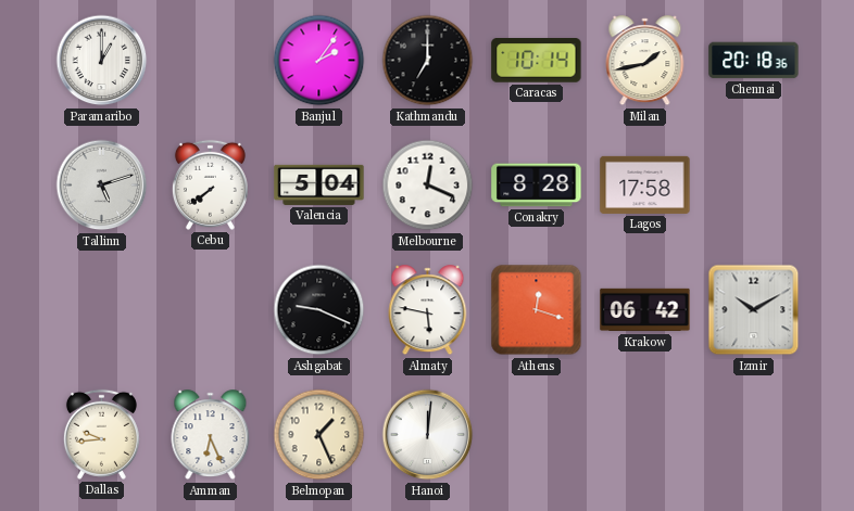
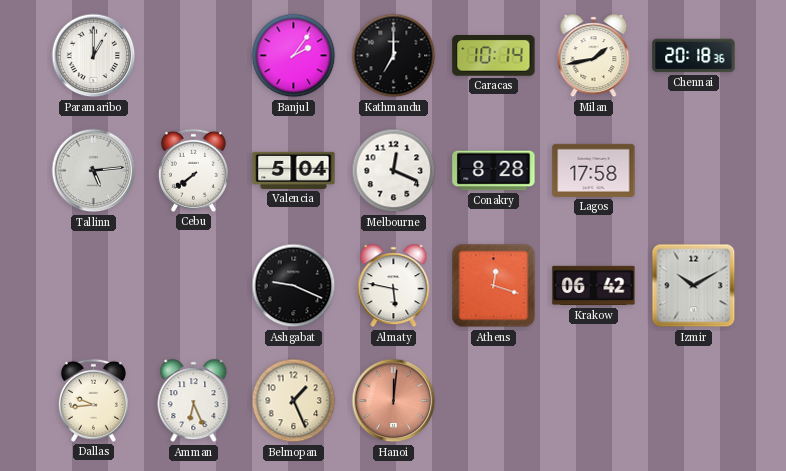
Tallinn: 5:12 -> 5:14 (94, 171)
Hanoi dial: white -> salmon (394, 401)
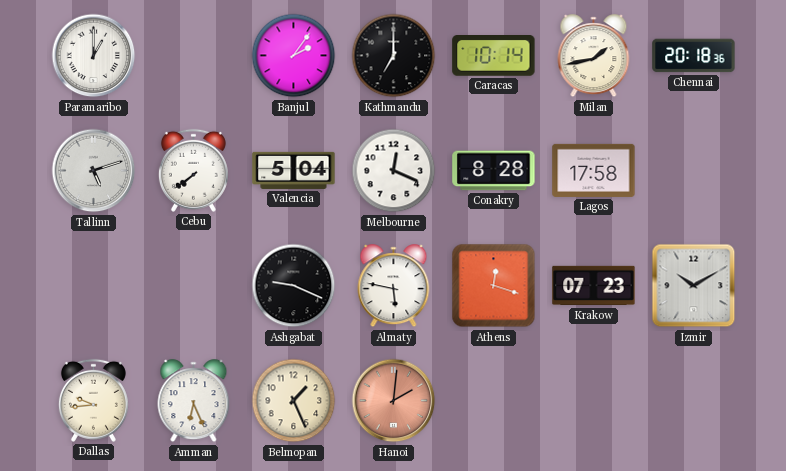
Tallinn: 5:14 -> 5:12 (94, 171)
Krakow: 06:42 -> 07:23 (594, 286)
Hanoi: 12:01 -> 2:01 (394, 401)
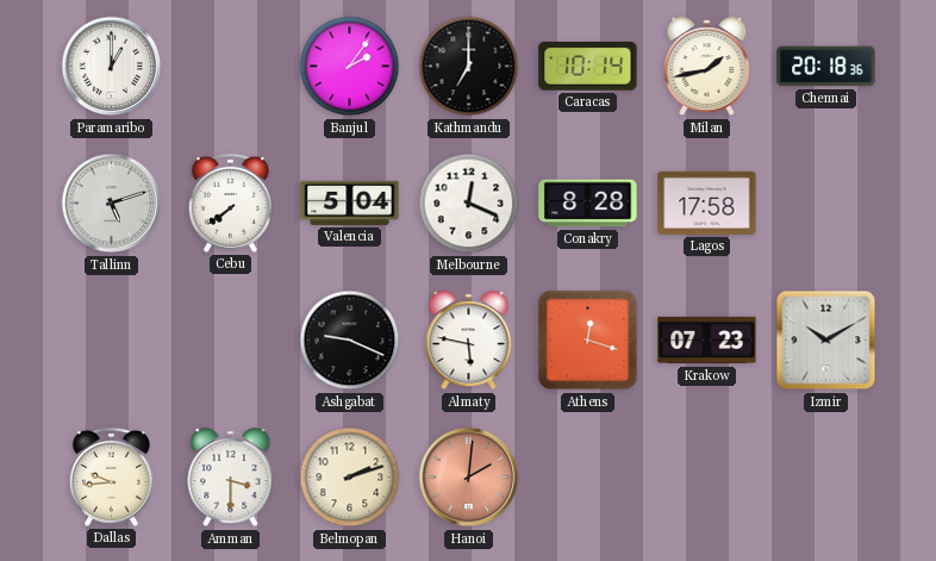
Amman: 6:26 -> 3:30 (231, 478)
Belmopan: 1:26 -> 2:12 (350, 478)
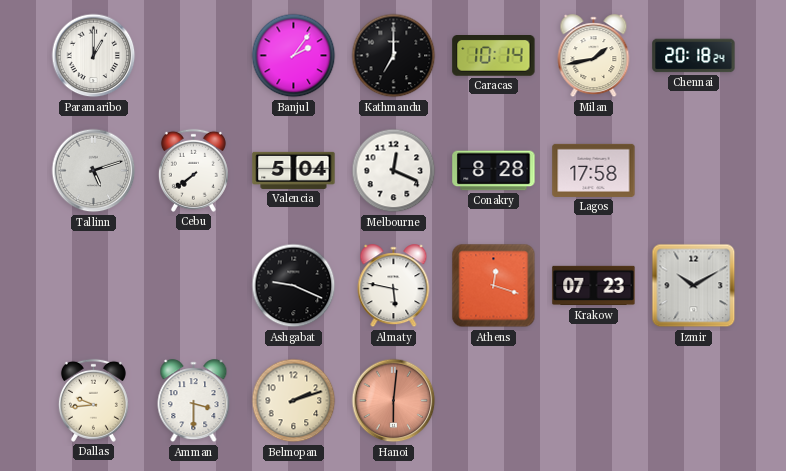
Chennai: 20:18:36 -> 20:18:24 (694, 56)
Hanoi: 2:01 -> 6:01 (394, 401)
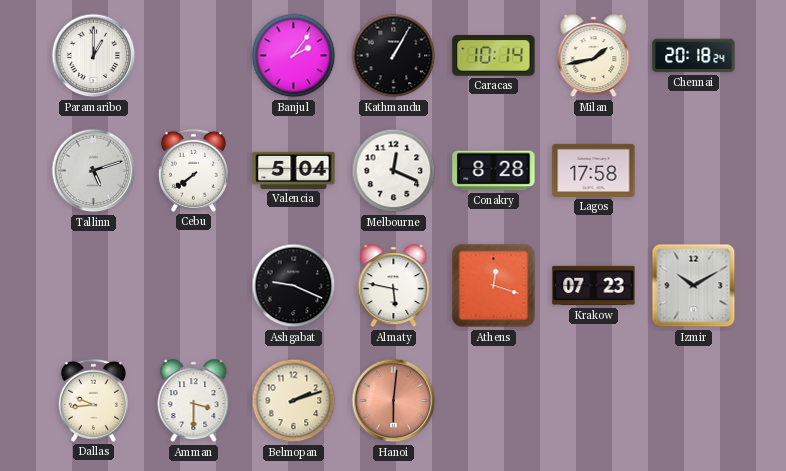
Kathmandu: 7:00 -> 1:05 (394, 56)
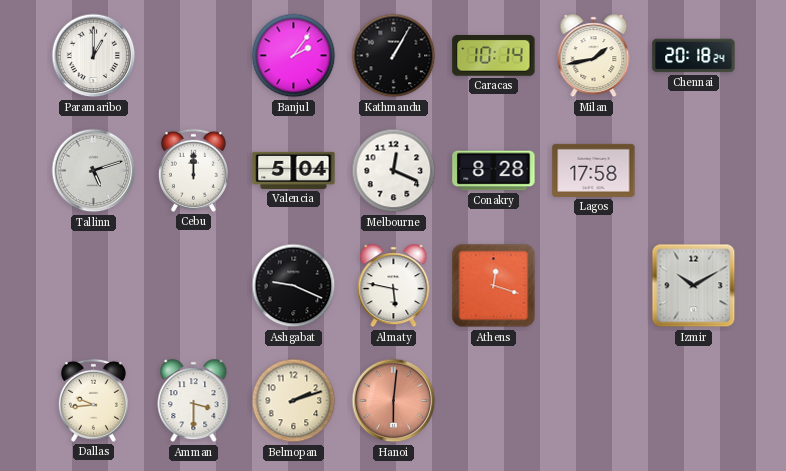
Cebu: 7:39 -> 12:00 (193, 170)
Krakow: 07:23 -> none (594, 286)
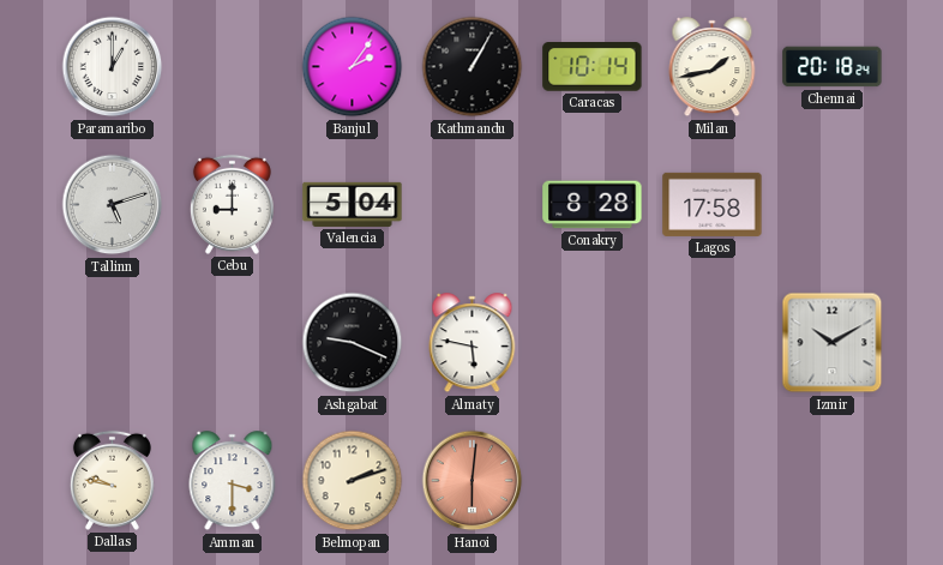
Cebu: 12:00 -> 9:00 (232, 204)
Melbourne: 12:19 -> none (394, 171)
Athens: 12:18 -> none (494, 286)
Dallas: 9:44 -> 9:47 (112, 480)
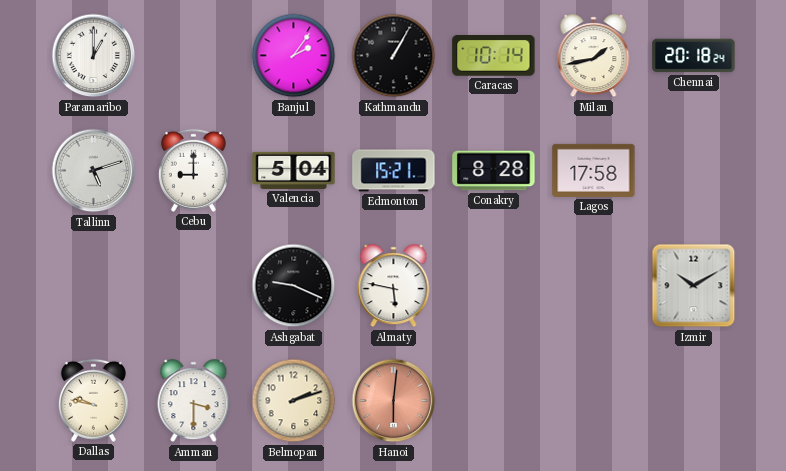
Edmonton: none -> 15:21 (394, 171)
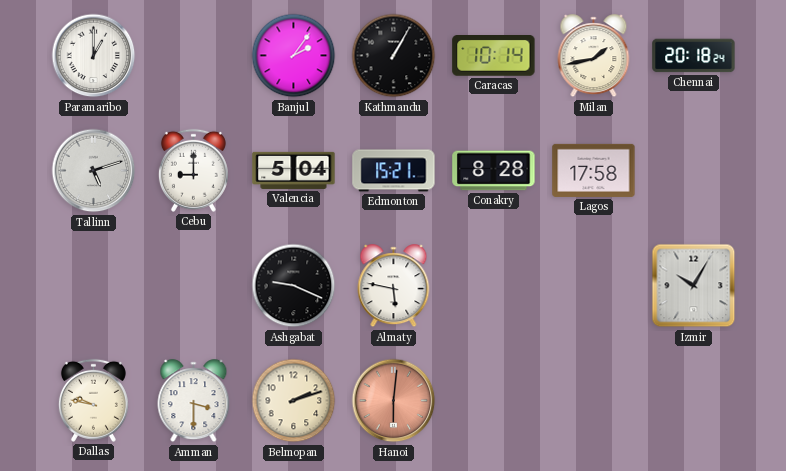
Izmir: 10:10 -> 10:05 (694, 286)
